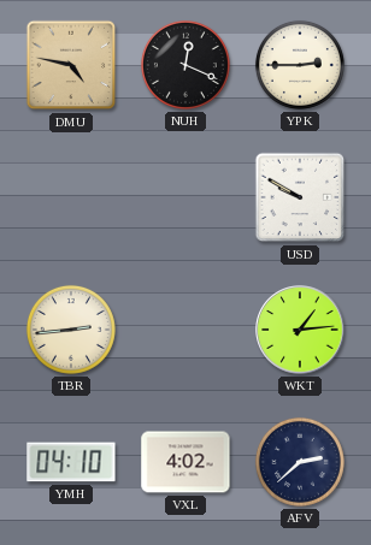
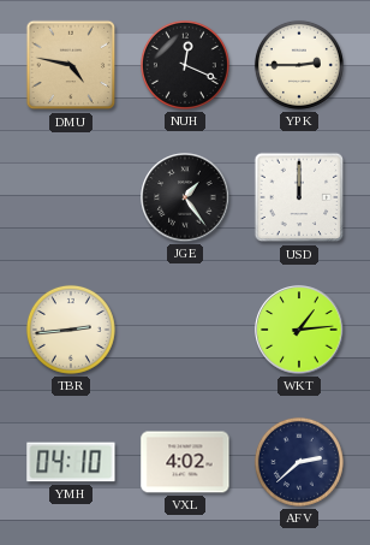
JGE: none -> 1:24 (185, 197)
USD: 9:50 -> 12:00 (299, 197)
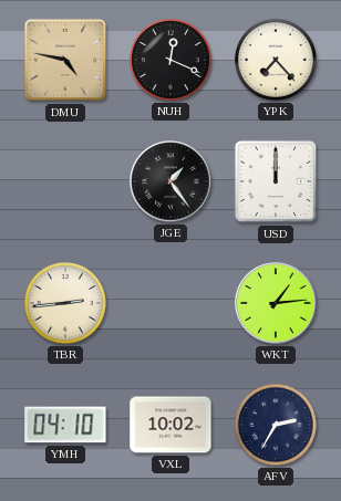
YPK: 2:45 -> 7:23 (276, 60)
VXL: 4:02 -> 10:02 (170, 425)
AFV: 2:38 -> 2:35 (276, 425)
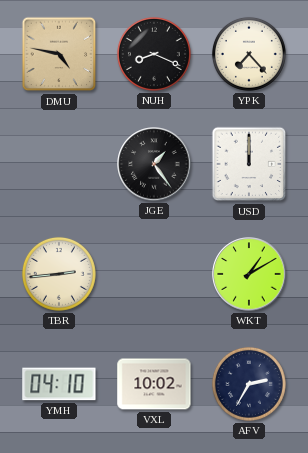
NUH: 12:19 -> 8:19 (154, 54)
WKT: 1:14 -> 1:10 (249, 274)
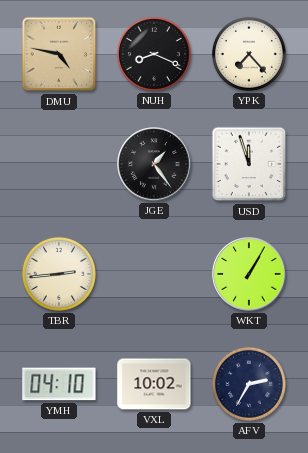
USD: 12:00 -> 11:57 (249, 164)
WKT: 1:10 -> 1:05 (249, 274)
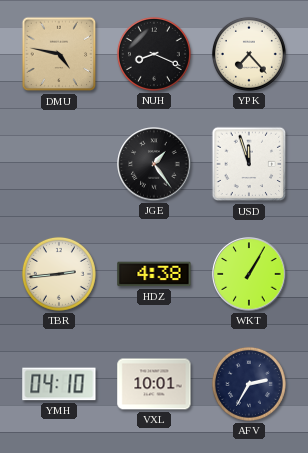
HDZ: none -> 4:38 (154, 274)
VXL: 10:02 -> 10:01 (154, 384)
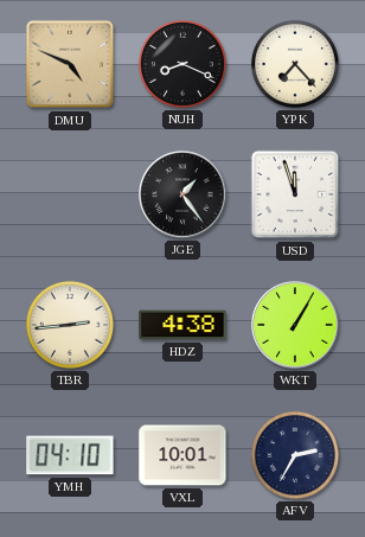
DMU: 4:47 -> 4:49 (70, 64)
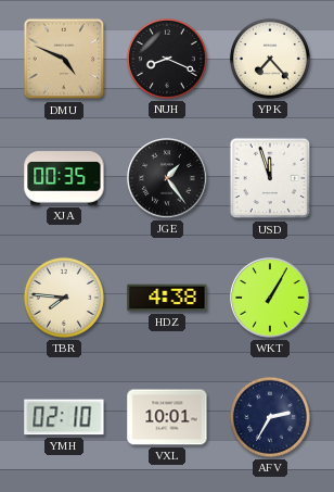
XJA: none -> 00:35 (64, 178)
TBR: 2:44 -> 7:46 (64, 298)
YMH: 04:10 -> 02:10 (64, 417)
